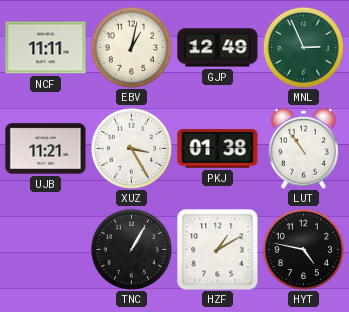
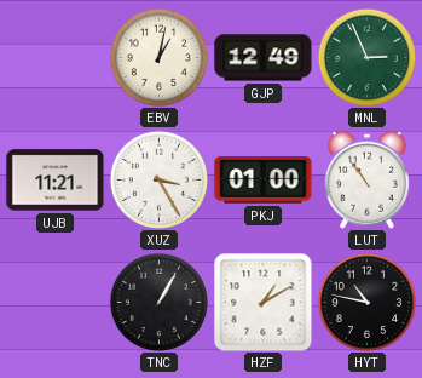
NCF: 11:11 -> none (46, 48)
PKJ: 01:38 -> 01:00 (264, 181)
HYT: 4:47 -> 10:47 (366, 302)
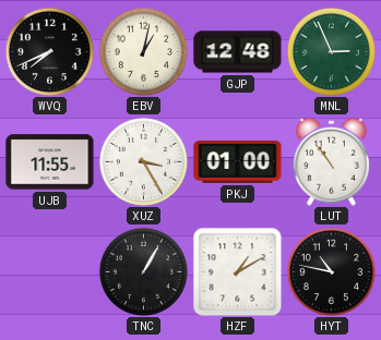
WVQ: none -> 7:41 (49, 51)
GJP: 12:49 -> 12:48 (238, 52)
UJB: 11:21 -> 11:55 (50, 162)
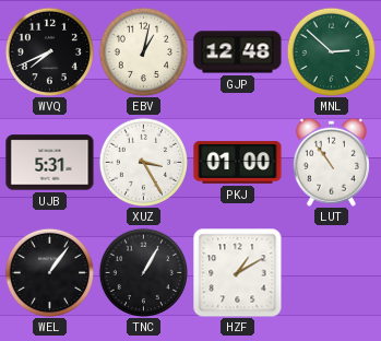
MNL: 2:56 -> 2:52 (331, 51)
UJB: 11:55 -> 5:31 (50, 163)
WEL: none -> 1:06 (49, 272)
HYT: 10:47 -> none (331, 271)
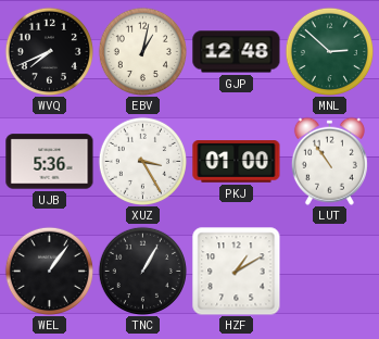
UJB: 5:31 -> 5:36 (50, 162)
